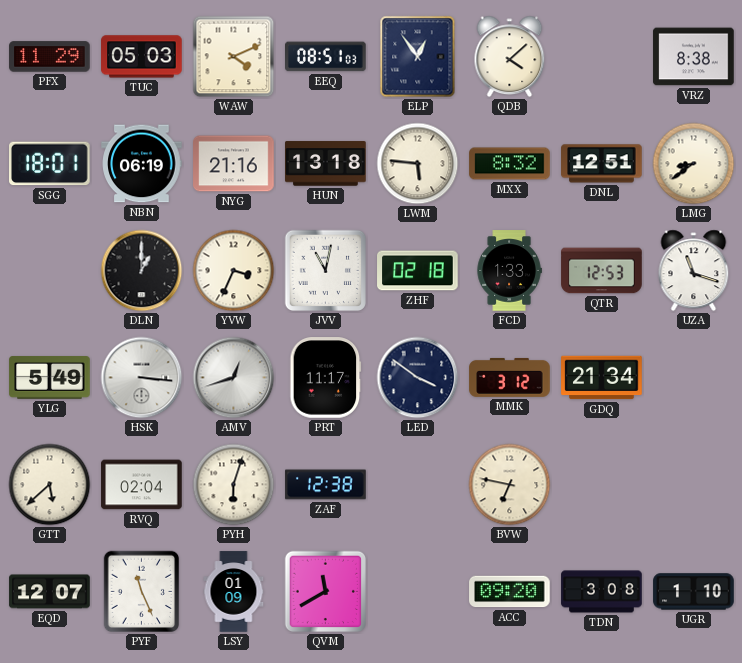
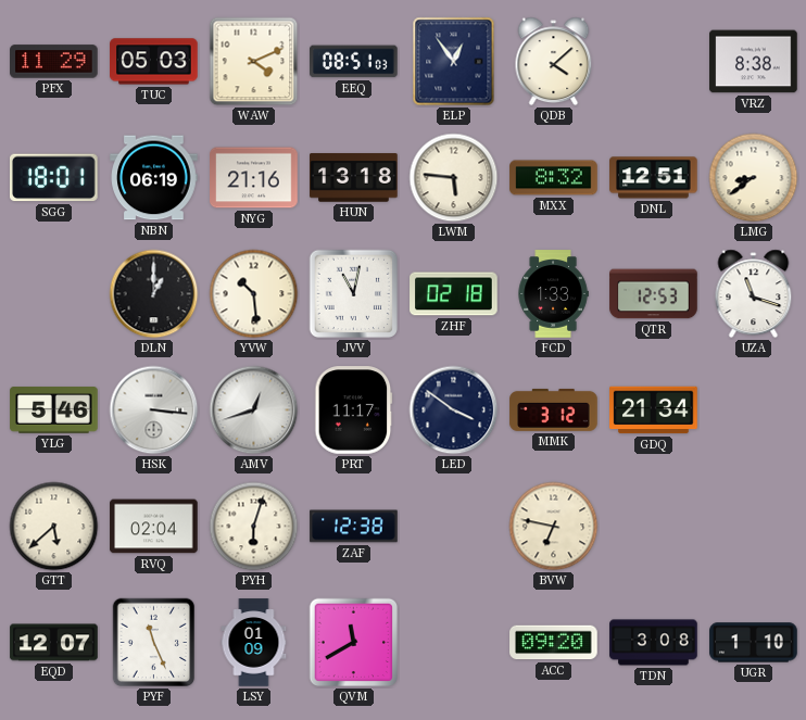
YVW: 3:34 -> 10:29 (254, 294)
YLG: 5:49 -> 5:46 (54, 410)
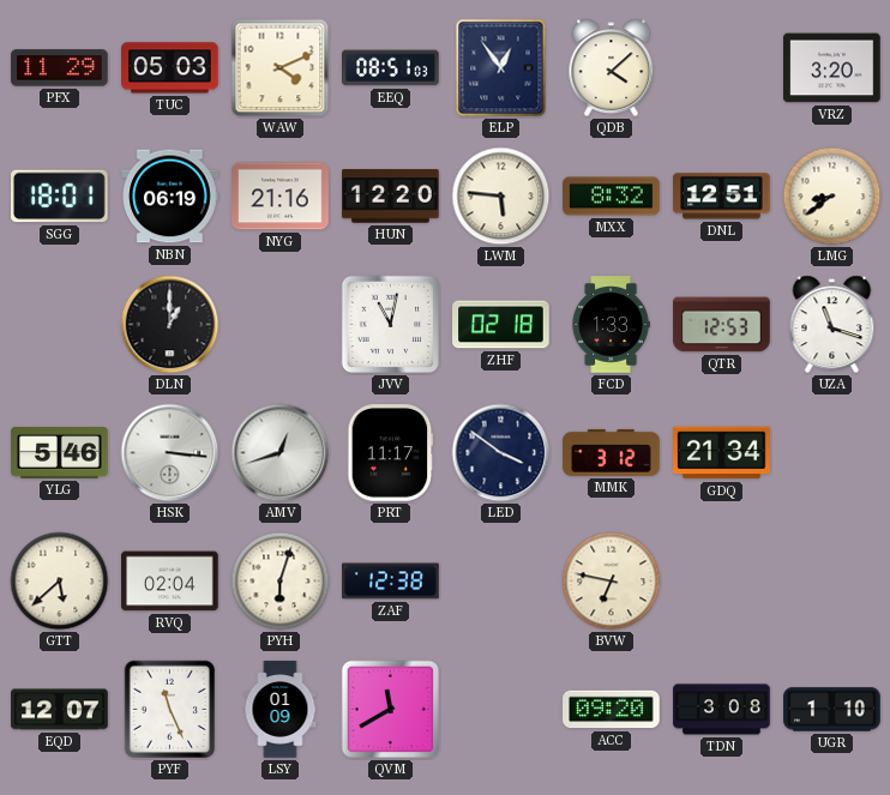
VRZ: 8:38 -> 3:20 (832, 68)
HUN: 13:18 -> 12:20 (391, 197)
YVW: 10:29 -> none (254, 294)
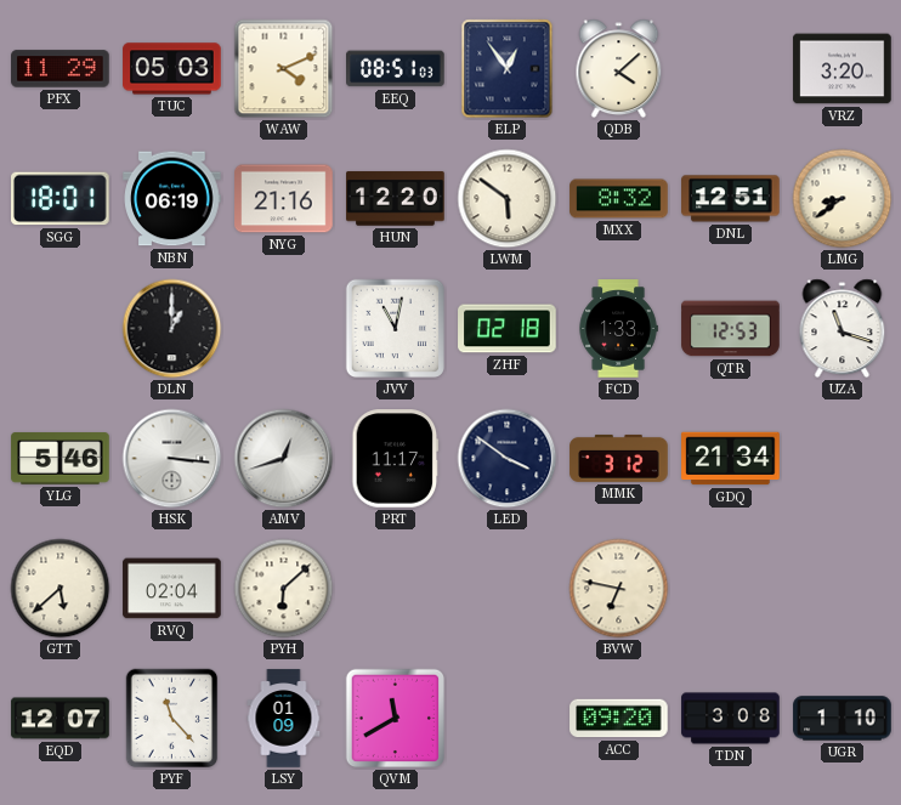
LWM: 5:46 -> 5:51 (508, 199)
PYH: 6:03 -> 6:08 (284, 589)
ZAF: 12:38 -> none (391, 582)
PYF: 11:26 -> 11:23 (172, 719)
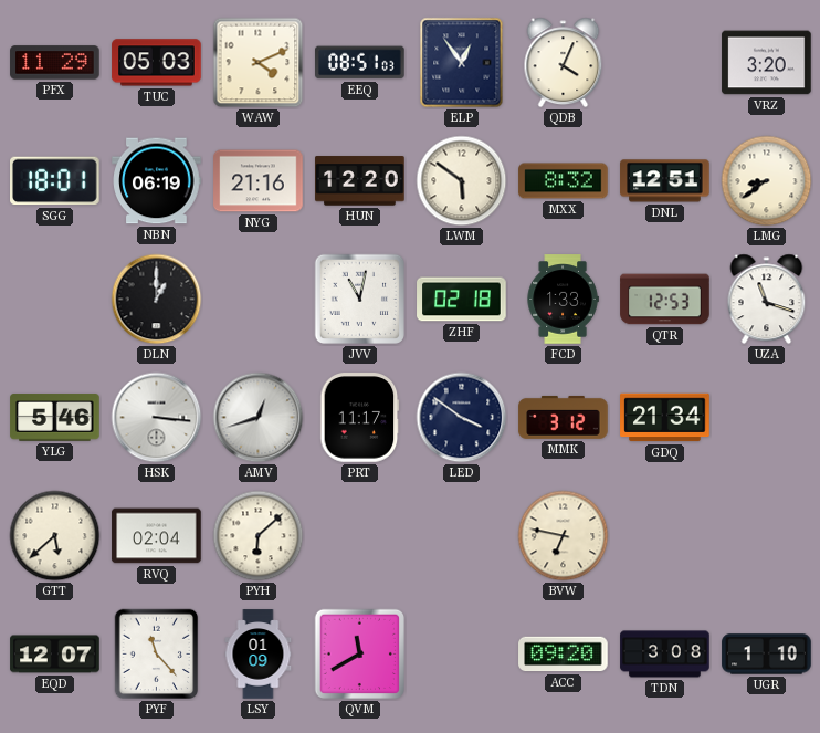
QDB: 4:08 -> 4:04 (564, 63)
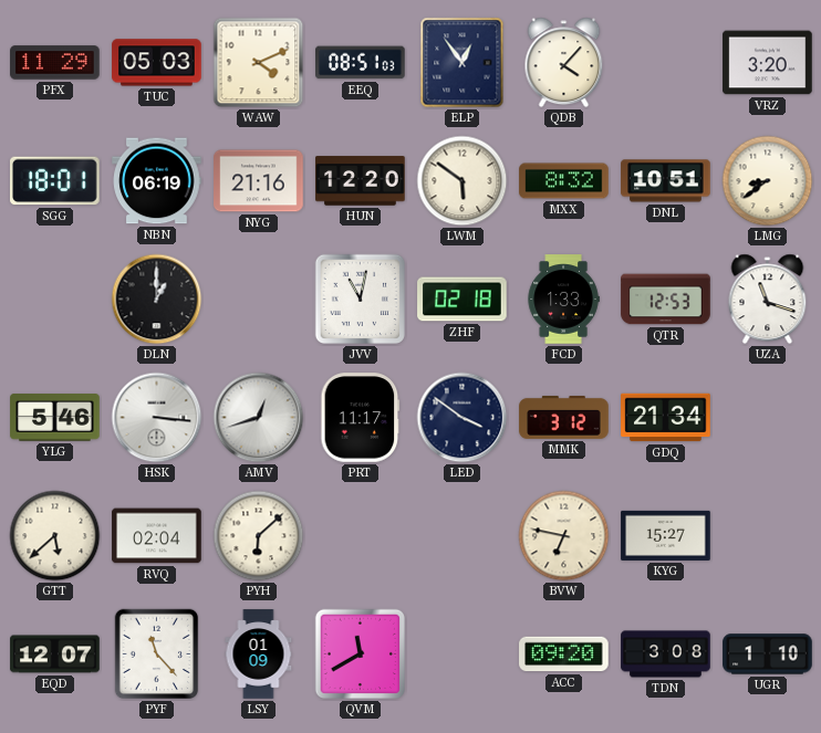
QDB: 4:04 -> 4:07 (564, 63)
DNL: 12:51 -> 10:51 (666, 181)
KYG: none -> 15:27 (666, 535)
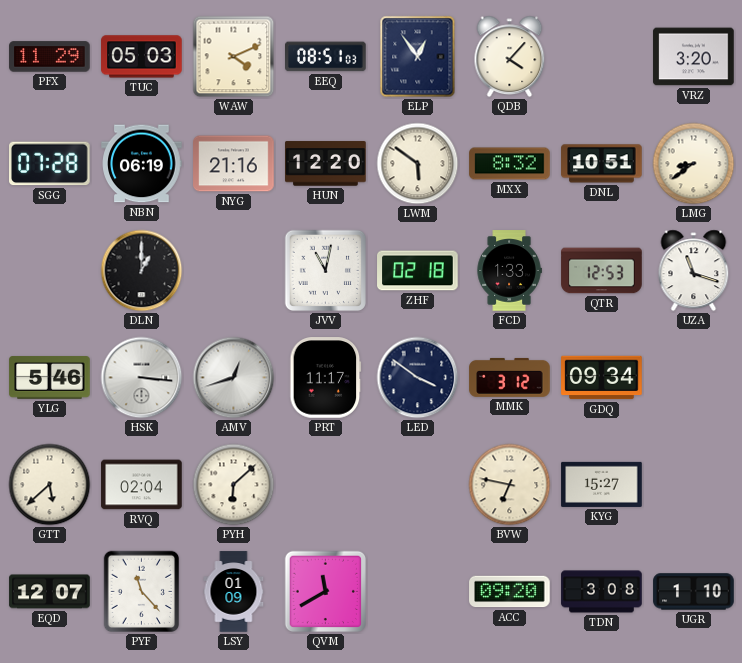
SGG: 18:01 -> 07:28 (50, 164)
GDQ: 21:34 -> 09:34 (602, 378)
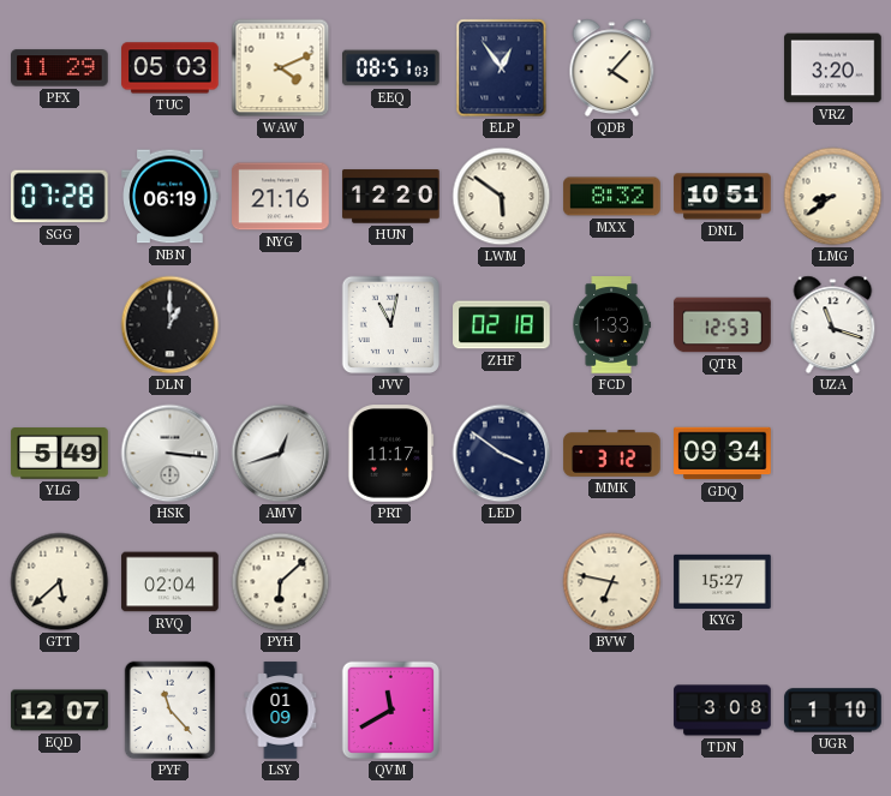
YLG: 5:46 -> 5:49 (60, 454)
ACC: 09:20 -> none (510, 592)
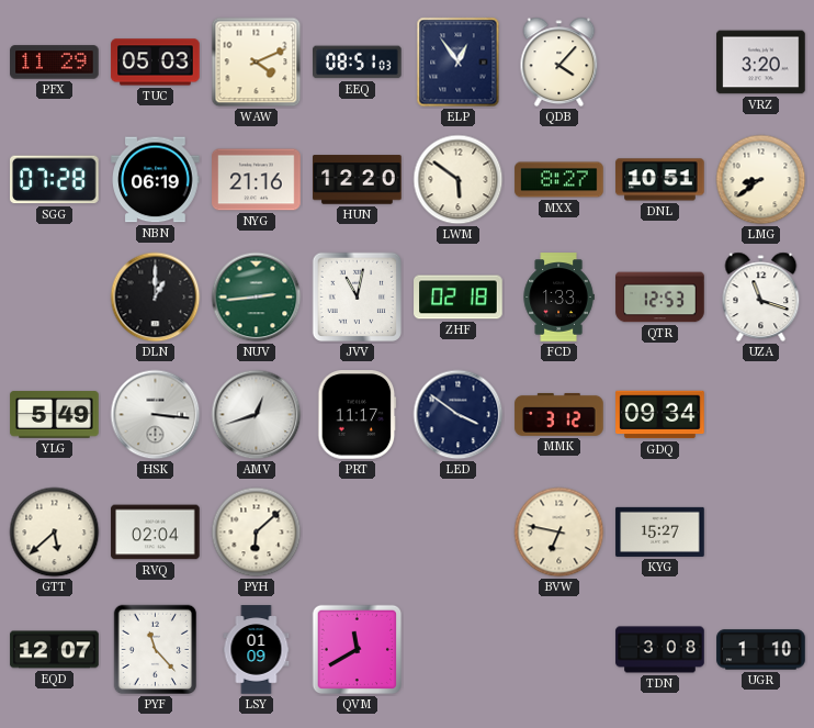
MXX: 8:32 -> 8:27 (559, 180)
NUV: none -> 2:44 (257, 298)
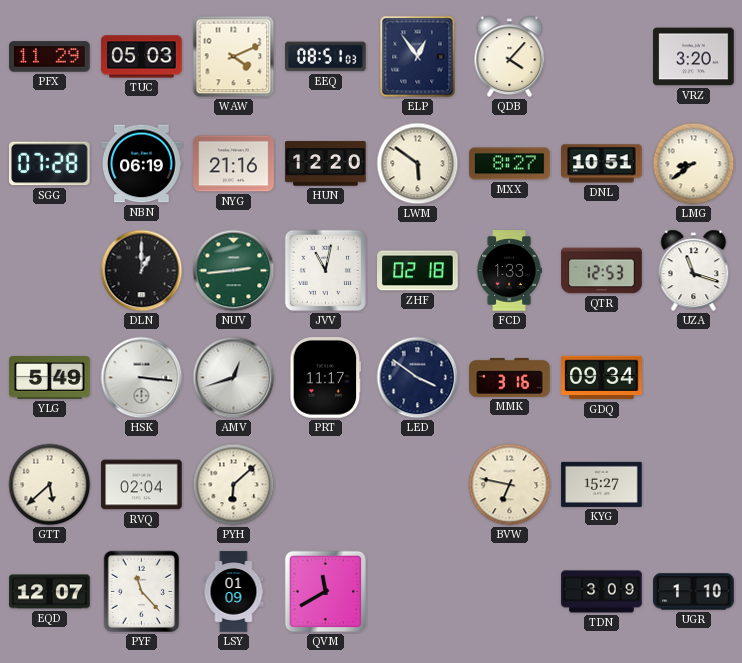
MMK: 3:12 -> 3:16 (510, 377)
TDN: 3:08 -> 3:09 (602, 592)
